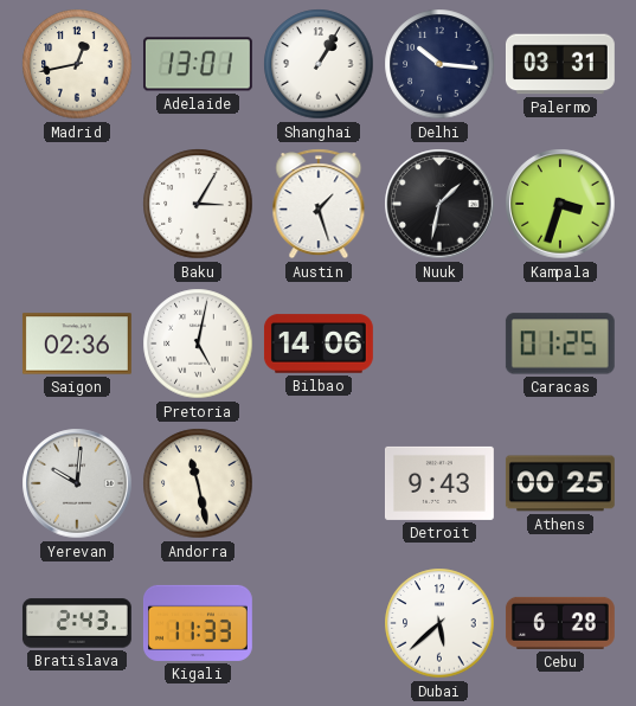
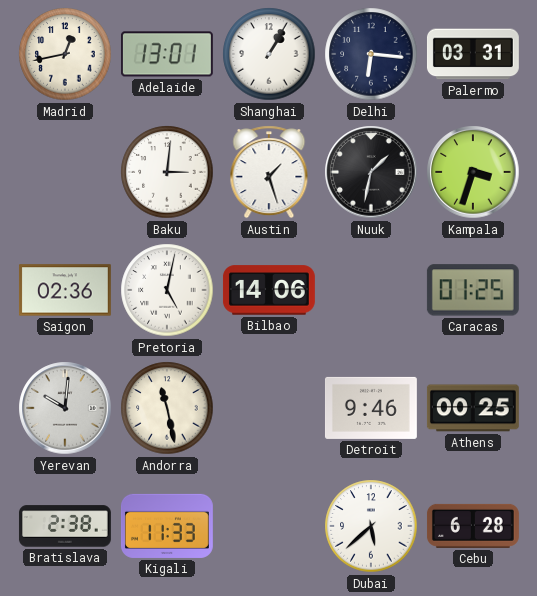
Delhi: 10:16 -> 6:16 (371, 54)
Baku: 3:05 -> 3:01 (167, 172)
Detroit: 9:43 -> 9:46 (371, 408)
Bratislava: 2:43 -> 2:38 (65, 526)
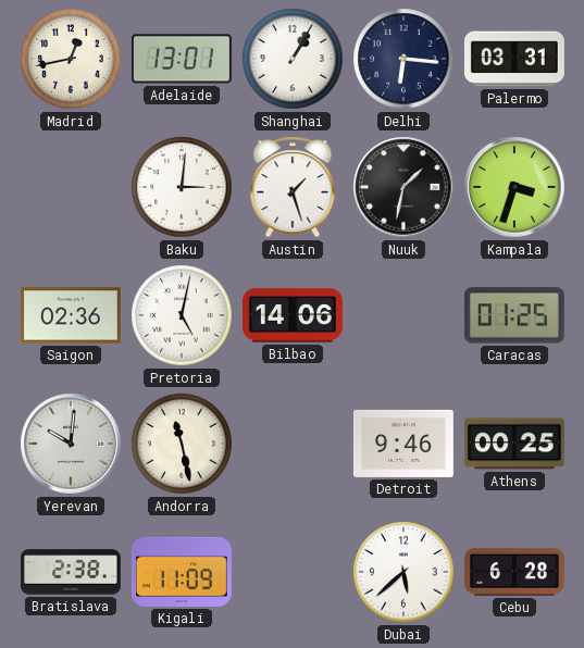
Kigali: 11:33 -> 11:09 (182, 572)
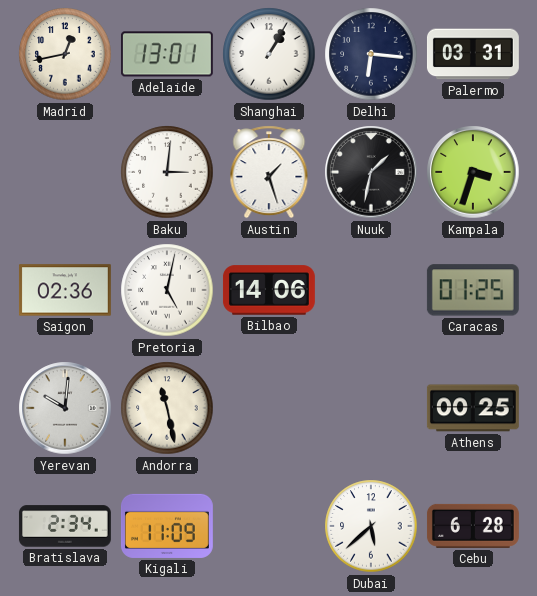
Detroit: 9:46 -> none (403, 444)
Bratislava: 2:38 -> 2:34 (65, 526)
